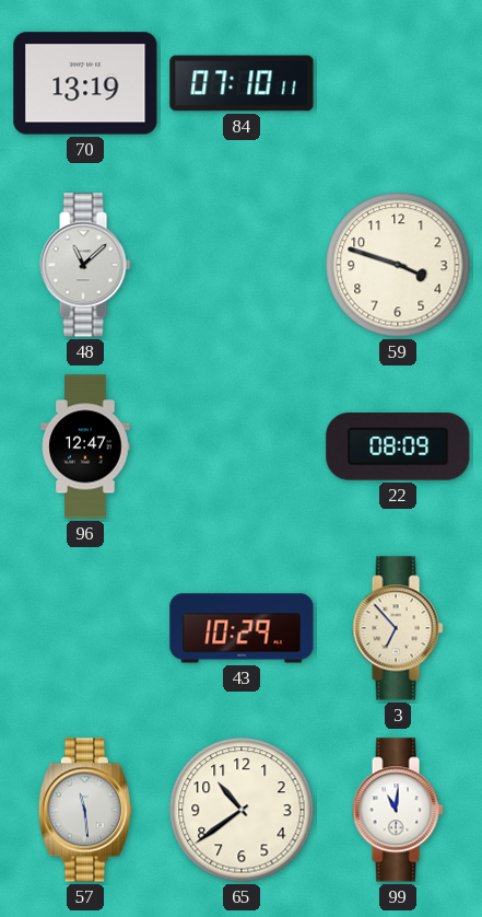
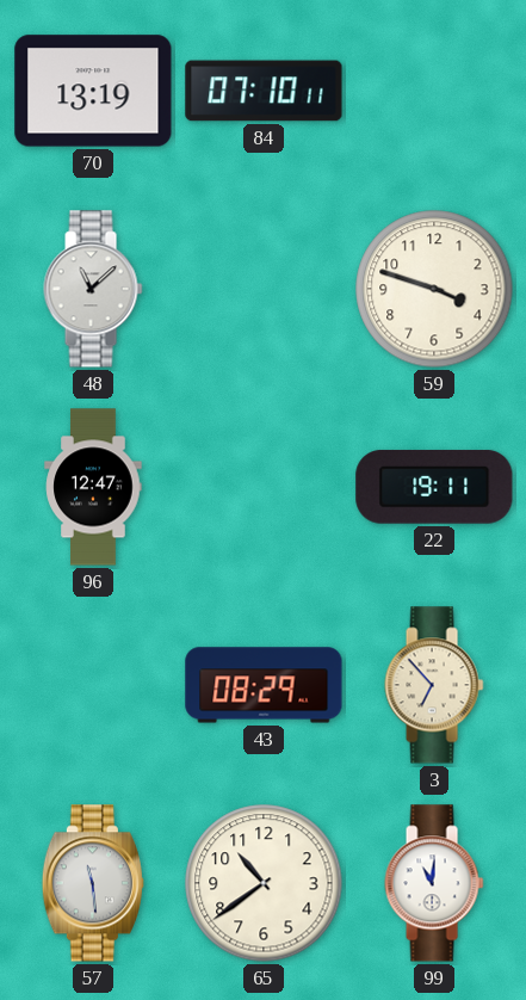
22: 08:09 -> 19:11 (434, 488)
43: 10:29 -> 08:29 (264, 685)
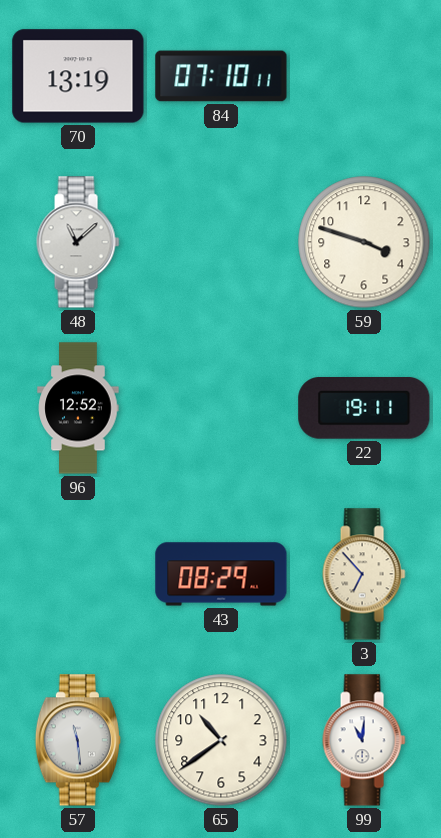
96: 12:47 -> 12:52 (78, 408)
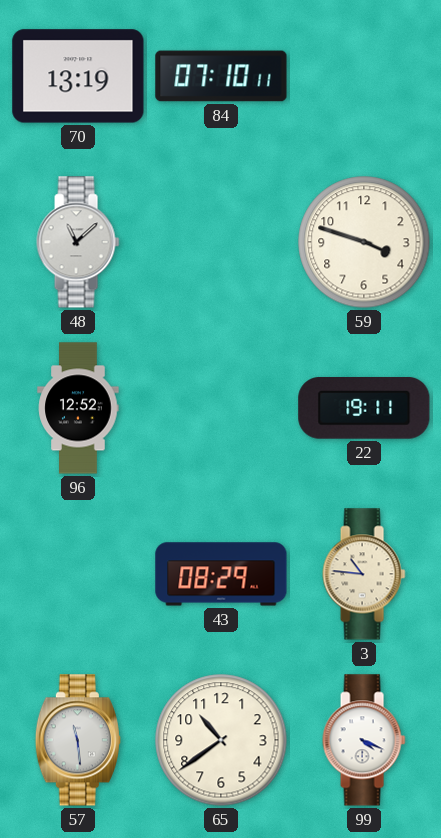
3: 6:53 -> 10:46 (364, 574)
99: 11:01 -> 4:19 (364, 740)
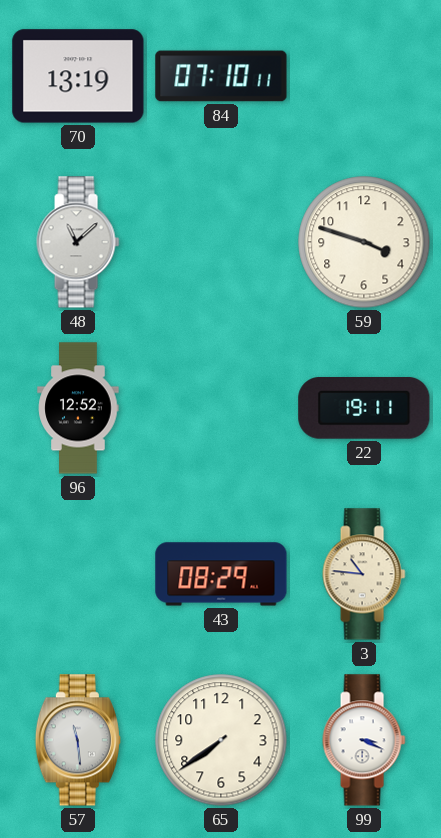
65: 10:39 -> 7:39 (221, 740)
99: 4:19 -> 3:19 (364, 740)
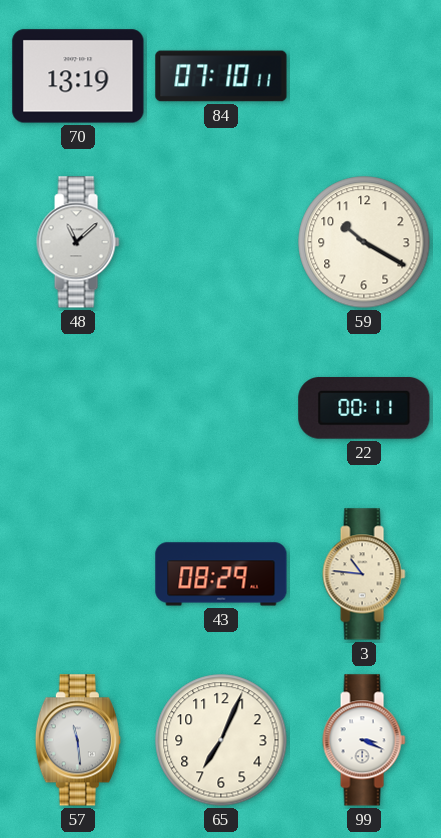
59: 3:48 -> 10:20 (364, 242)
96: 12:52 -> none (78, 408)
22: 19:11 -> 00:11 (364, 409)
65: 7:39 -> 7:04 (221, 740)
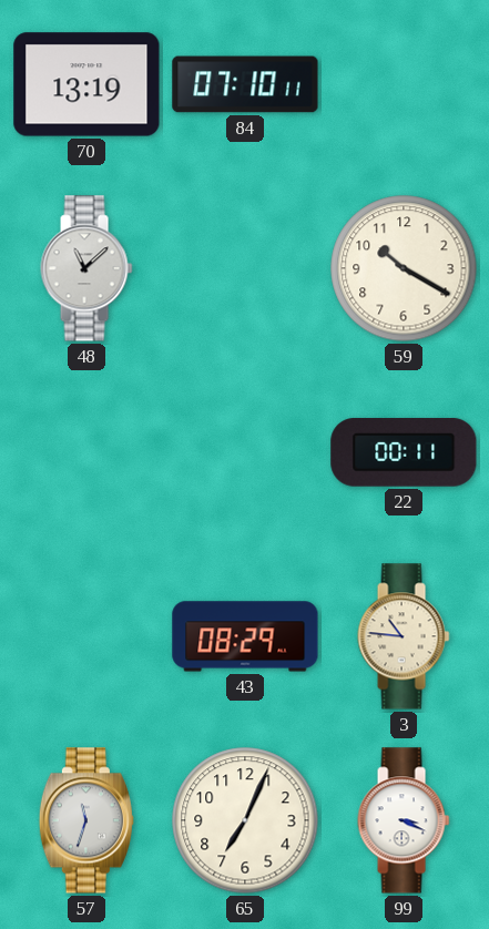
57: 11:29 -> 11:33 (86, 820)
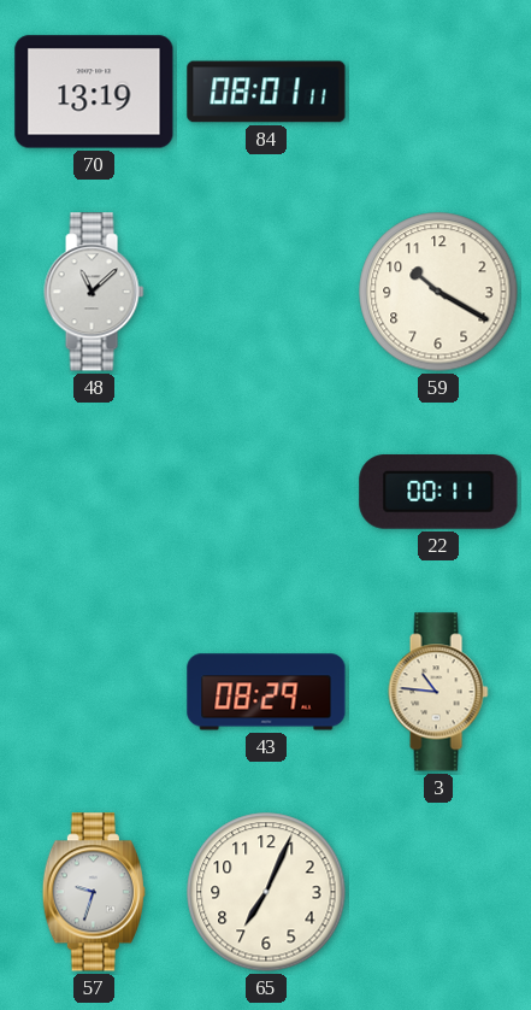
84: 07:10 -> 08:01 (266, 92)
57: 11:33 -> 9:33 (94, 892)
99: 3:19 -> none (404, 820)
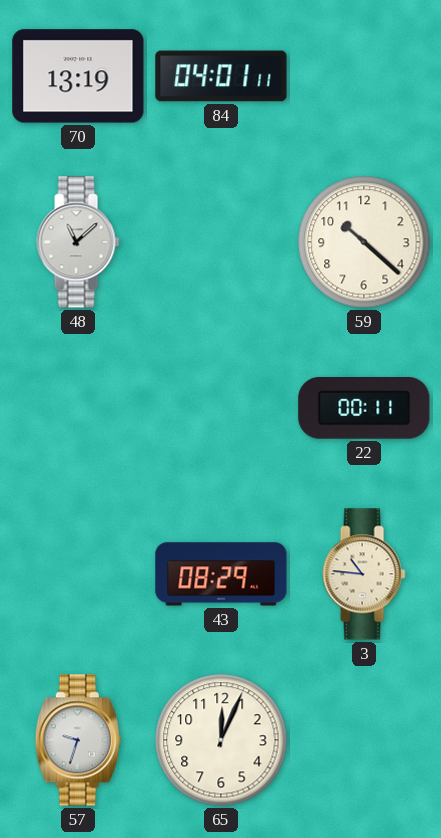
84: 08:01 -> 04:01 (221, 76)
59: 10:20 -> 10:22 (364, 242)
65: 7:04 -> 12:04 (221, 740)
